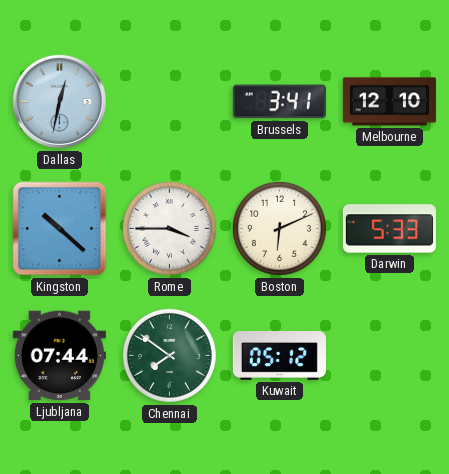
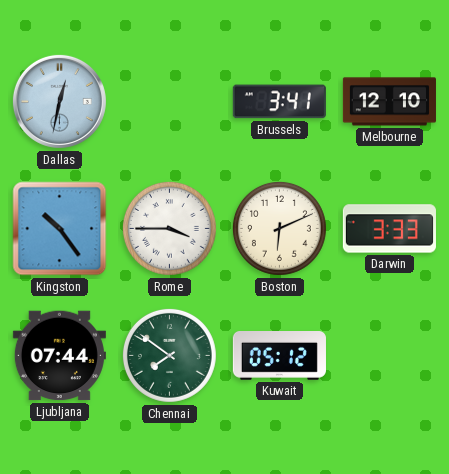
Kingston: 10:22 -> 10:24 (60, 229)
Darwin: 5:33 -> 3:33 (389, 229)
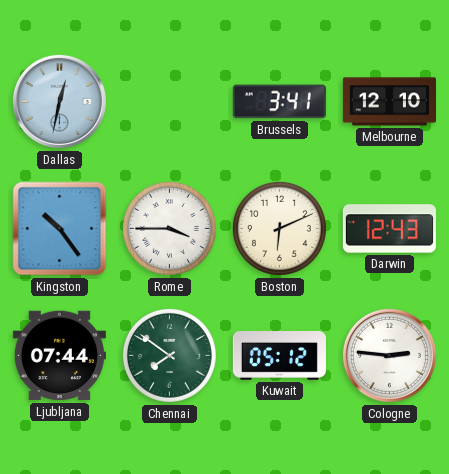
Darwin: 3:33 -> 12:43 (389, 229)
Cologne: none -> 2:46 (389, 355)
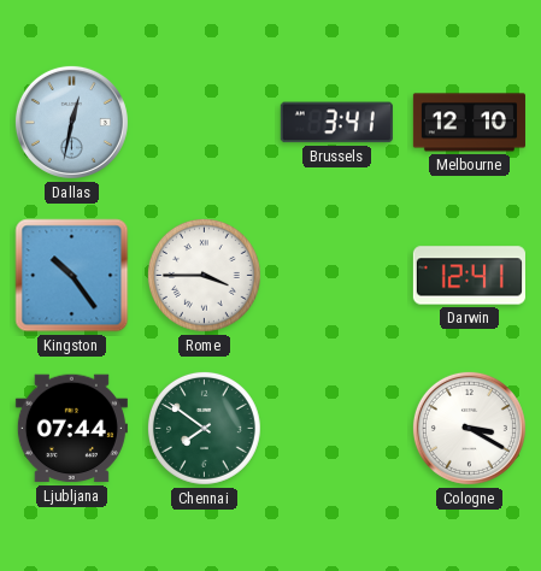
Boston: 6:11 -> none (279, 228)
Darwin: 12:43 -> 12:41 (469, 276)
Kuwait: 05:12 -> none (279, 356)
Cologne: 2:46 -> 3:20 (469, 428)
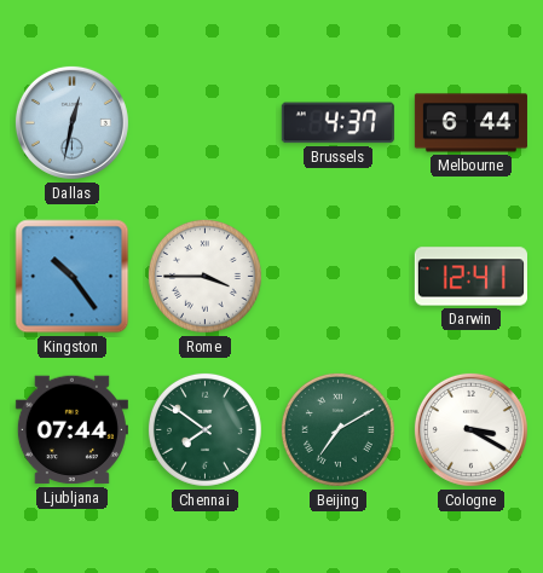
Brussels: 3:41 -> 4:37 (337, 123)
Melbourne: 12:10 -> 6:44 (470, 123)
Beijing: none -> 7:10 (337, 429)
